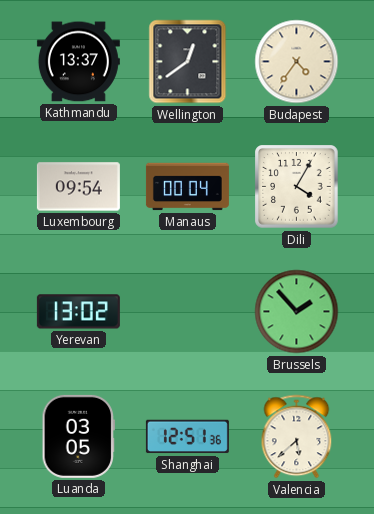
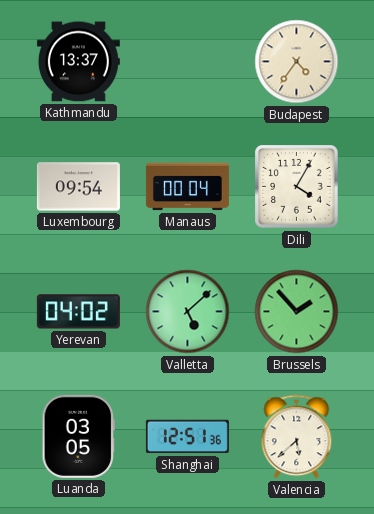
Wellington: 12:39 -> none (188, 62)
Yerevan: 13:02 -> 04:02 (78, 312)
Valletta: none -> 5:08 (188, 312)
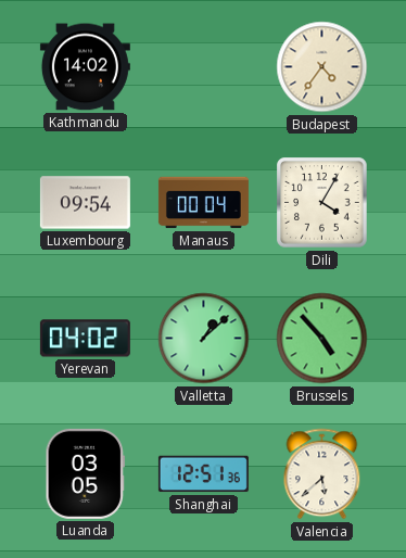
Kathmandu: 13:37 -> 14:02 (85, 67)
Valletta: 5:08 -> 1:08 (204, 339)
Brussels: 1:53 -> 4:53 (322, 339)
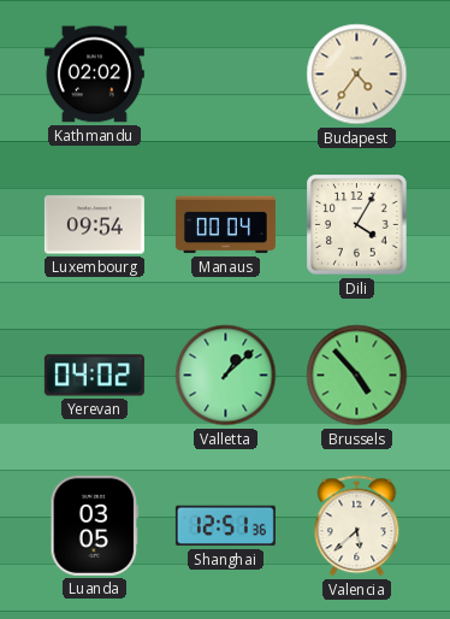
Kathmandu: 14:02 -> 02:02 (94, 75)
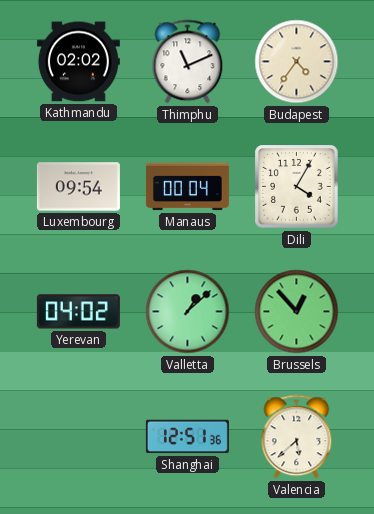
Thimphu: none -> 11:11 (188, 62)
Brussels: 4:53 -> 12:53 (297, 312)
Luanda: 03:05 -> none (95, 525)
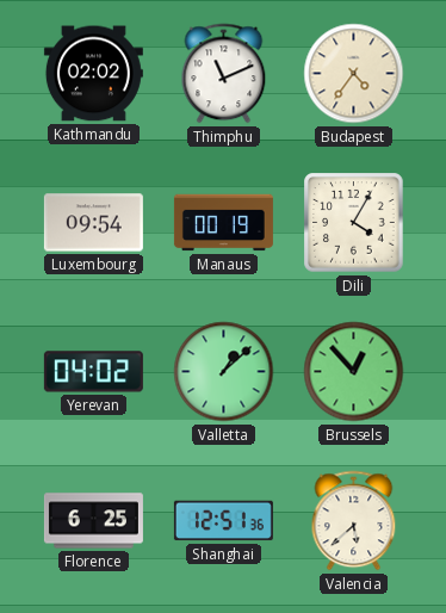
Manaus: 00:04 -> 00:19 (223, 223)
Florence: none -> 6:25 (93, 521)
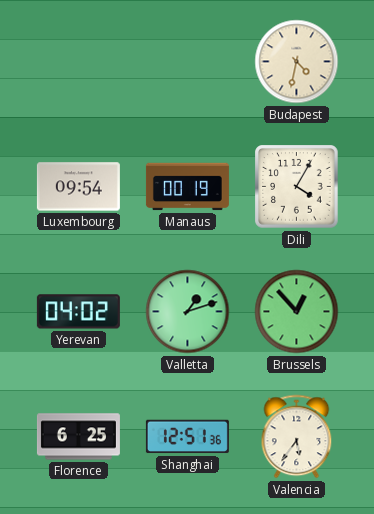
Kathmandu: 02:02 -> none (93, 74)
Thimphu: 11:11 -> none (224, 74)
Budapest: 4:36 -> 4:32 (297, 62)
Valletta: 1:08 -> 1:12 (188, 312)
Valencia: 5:38 -> 5:36 (297, 437)
